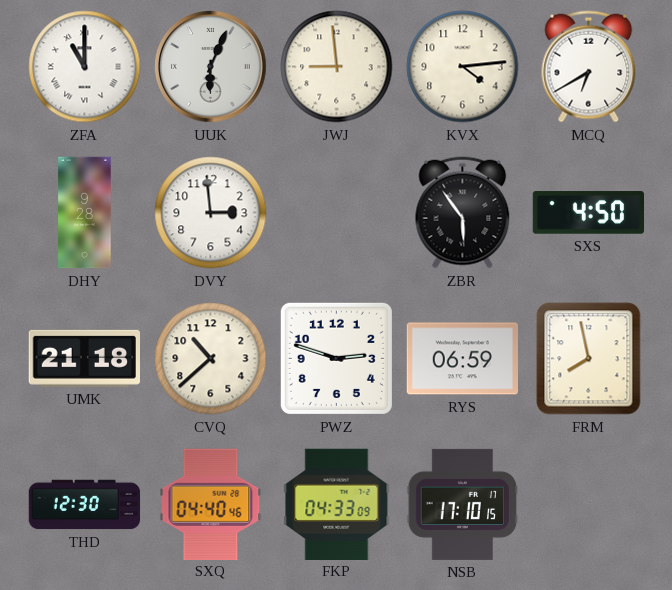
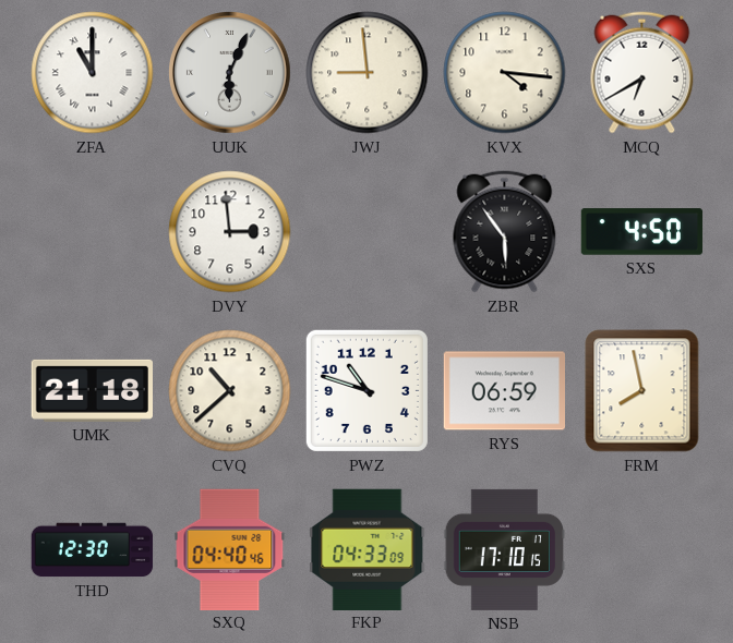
KVX: 4:14 -> 4:16 (505, 73)
DHY: 9:28 -> none (85, 213)
PWZ: 2:48 -> 10:48 (366, 390)
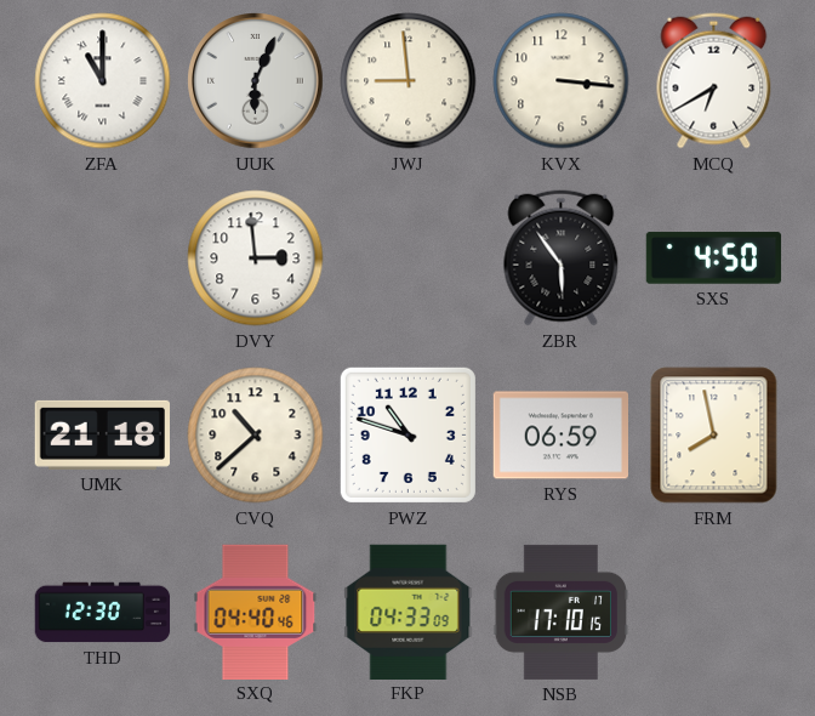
KVX: 4:16 -> 3:16 (562, 81)
